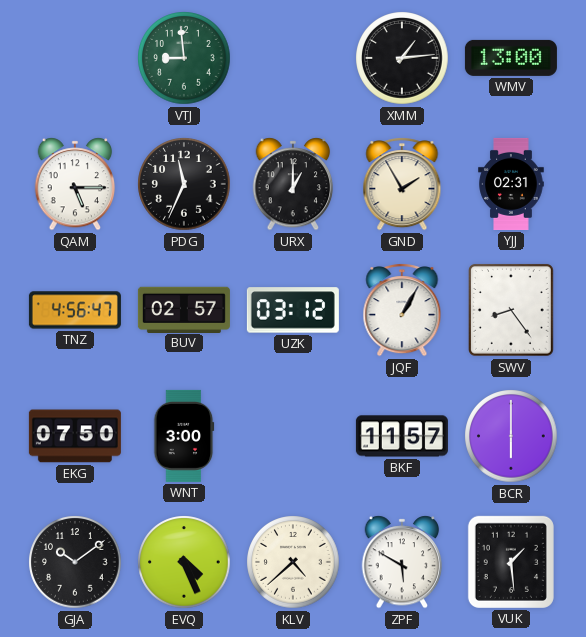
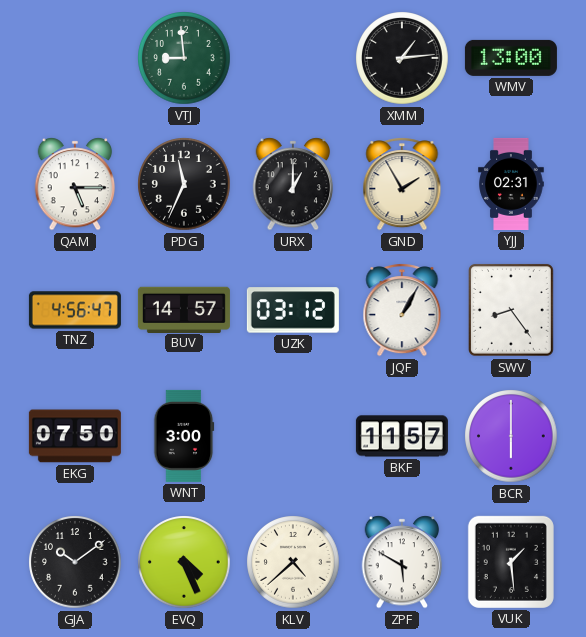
BUV: 02:57 -> 14:57 (184, 309)
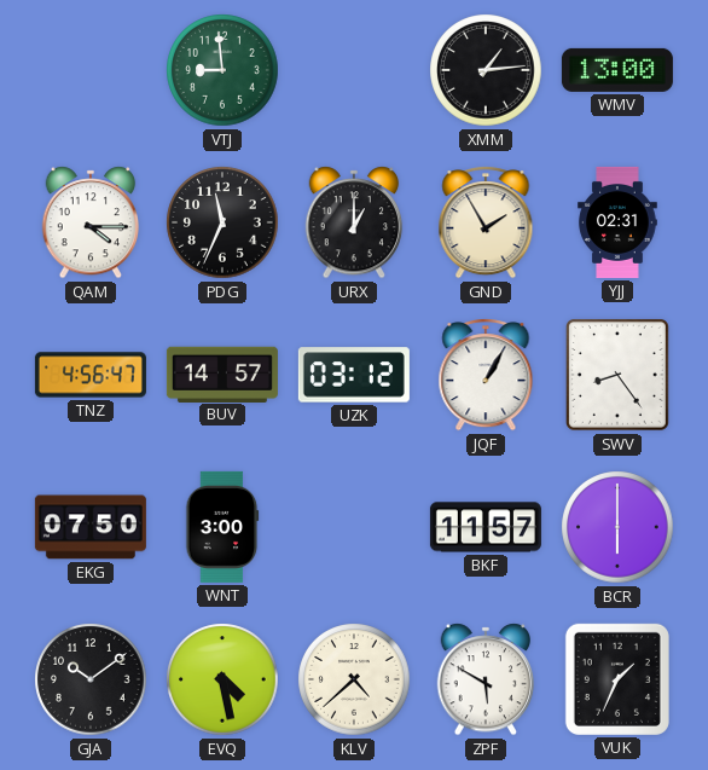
QAM: 5:15 -> 4:15 (91, 222)
EVQ: 4:26 -> 4:28 (222, 679)
VUK: 1:29 -> 1:34 (617, 679)
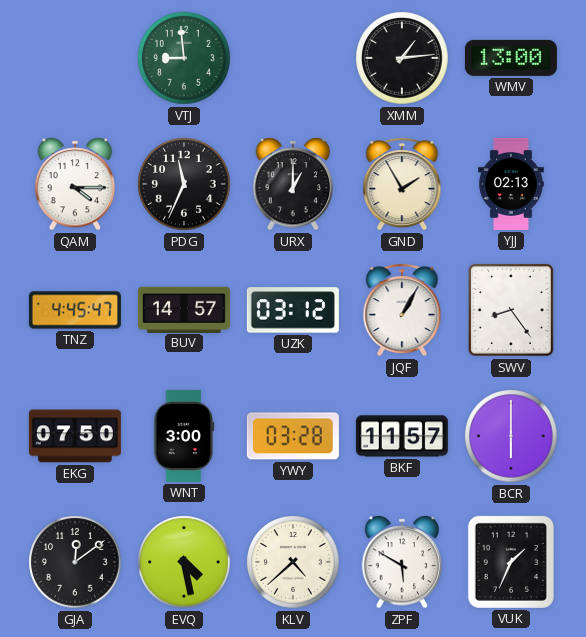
YJJ: 02:31 -> 02:13 (511, 184)
TNZ: 4:56 -> 4:45 (75, 310)
YWY: none -> 03:28 (293, 436)
GJA: 10:09 -> 12:09 (75, 562)
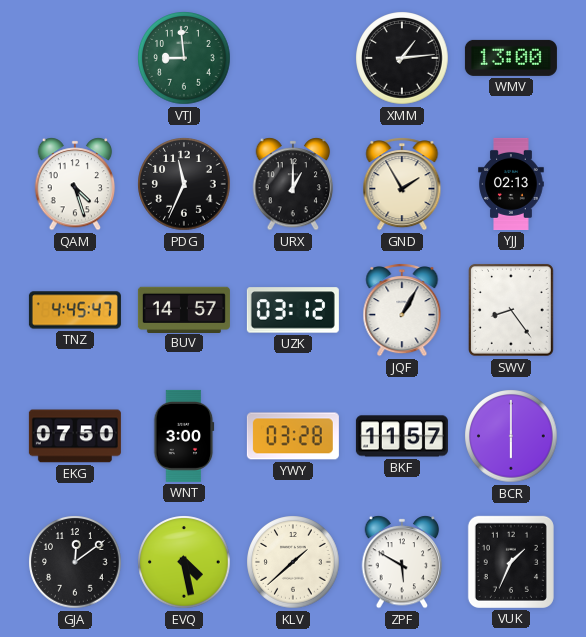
QAM: 4:15 -> 4:27 (75, 184)
KLV: 4:38 -> 1:38 (293, 562)
